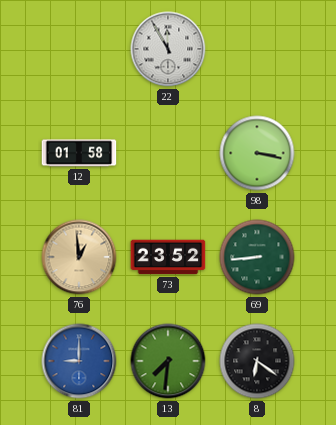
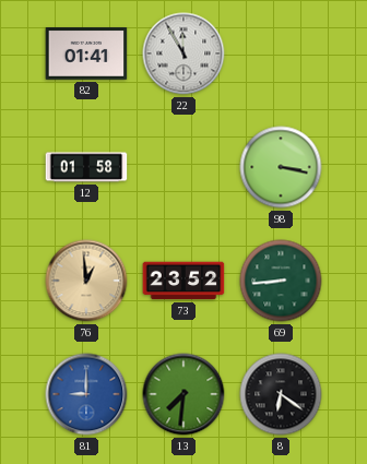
82: none -> 01:41 (86, 55)
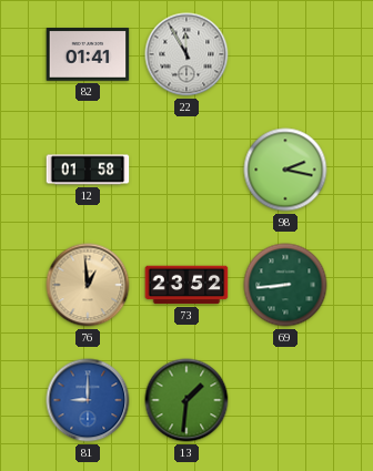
98: 3:17 -> 2:17 (285, 170)
13: 7:31 -> 1:31 (186, 400)
8: 6:21 -> none (281, 394)
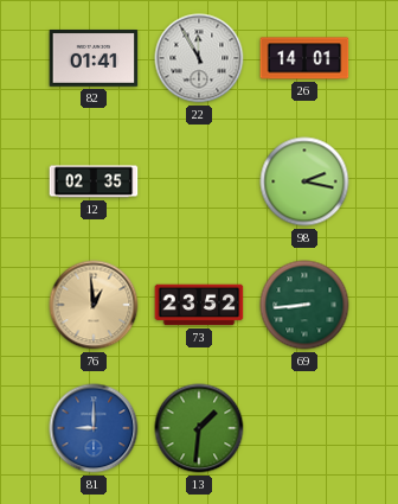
26: none -> 14:01 (304, 58)
12: 01:58 -> 02:35 (94, 181)
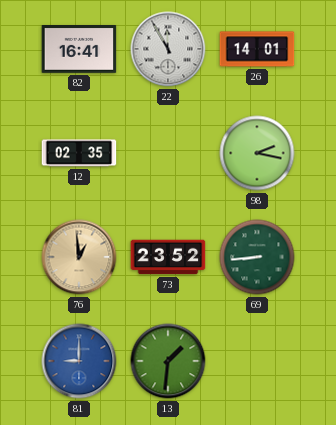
82: 01:41 -> 16:41 (79, 50)
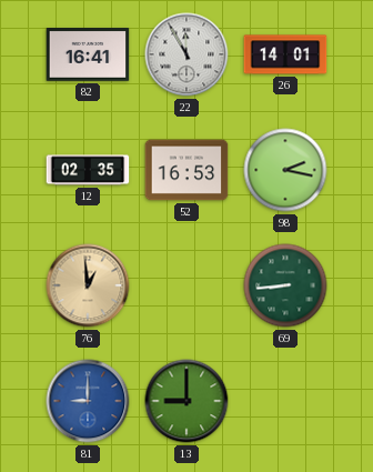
52: none -> 16:53 (186, 170)
73: 23:52 -> none (168, 257)
13: 1:31 -> 9:00 (186, 401)
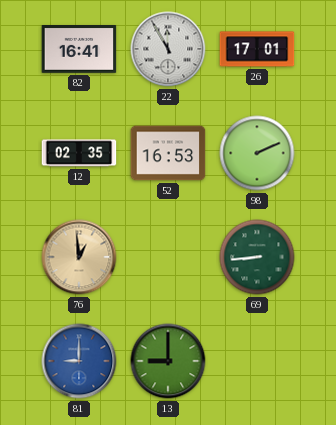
26: 14:01 -> 17:01 (257, 49)
98: 2:17 -> 2:11 (257, 153)
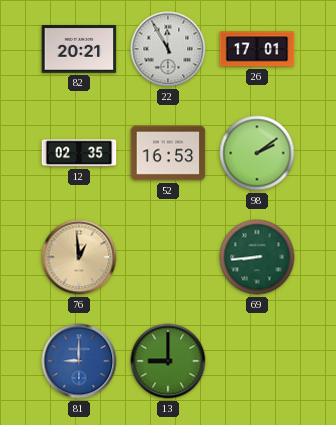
82: 16:41 -> 20:21 (79, 50)
98: 2:11 -> 2:09 (257, 153)
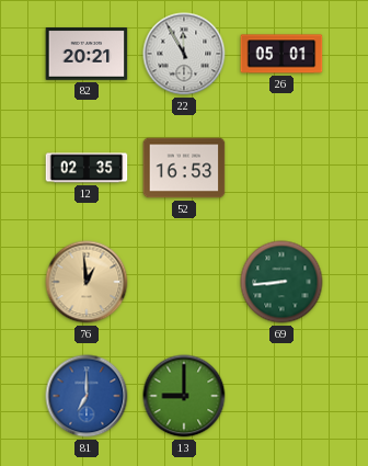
26: 17:01 -> 05:01 (281, 54)
98: 2:09 -> none (257, 153)
81: 9:00 -> 7:00 (87, 396)
